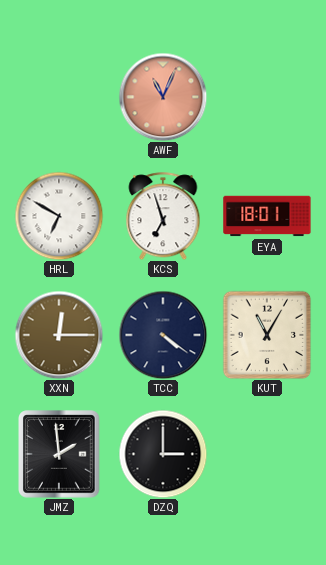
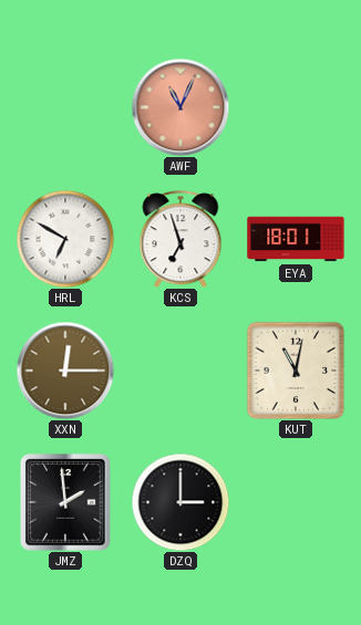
TCC: 4:21 -> none (163, 335)
KUT: 11:05 -> 11:02 (296, 371)
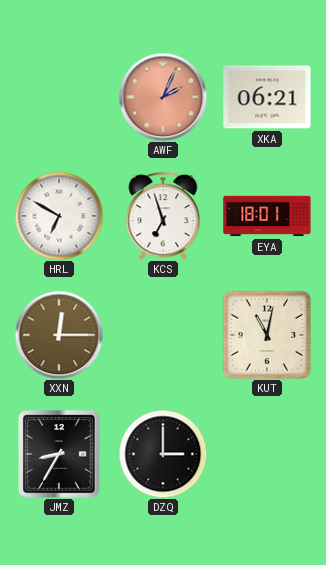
AWF: 11:04 -> 2:04 (163, 97)
XKA: none -> 06:21 (267, 97)
JMZ: 1:59 -> 8:35 (59, 454)
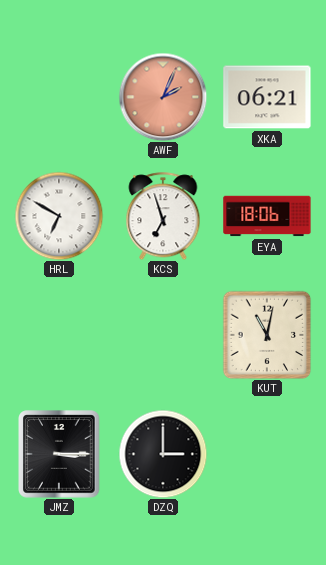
EYA: 18:01 -> 18:06 (267, 216)
XXN: 12:15 -> none (59, 335)
JMZ: 8:35 -> 3:15 (59, 454)
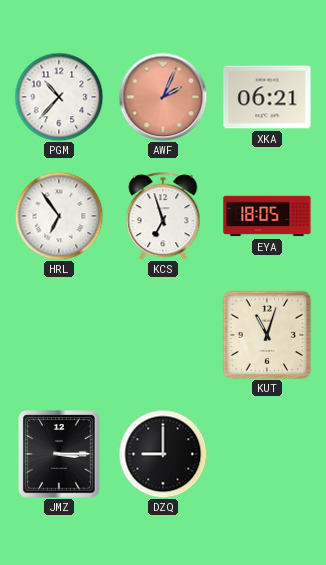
PGM: none -> 10:37 (59, 97)
HRL: 6:50 -> 6:54 (59, 216)
EYA: 18:06 -> 18:05 (267, 216)
KUT: 11:02 -> 11:03 (267, 335)
DZQ: 3:00 -> 9:00 (163, 454)
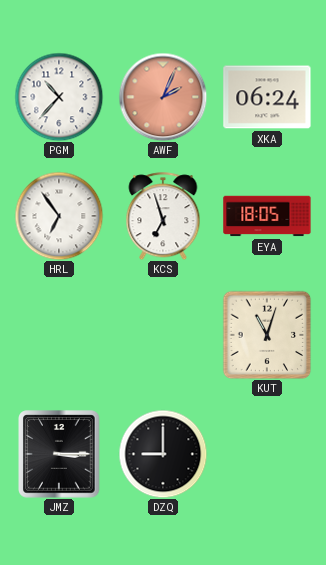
XKA: 06:21 -> 06:24 (267, 97)
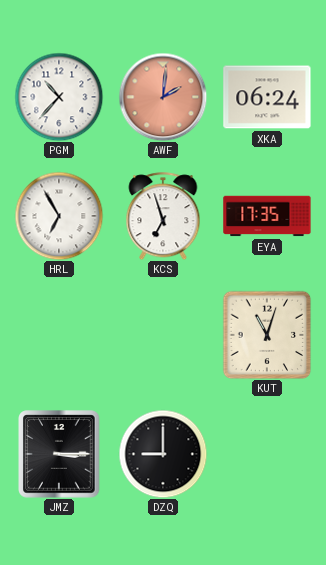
AWF: 2:04 -> 2:01 (163, 97)
HRL: 6:54 -> 6:55 (59, 216)
EYA: 18:05 -> 17:35 (267, 216)
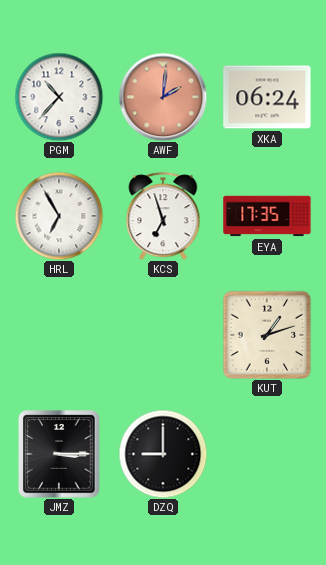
KUT: 11:03 -> 1:12 (267, 335)
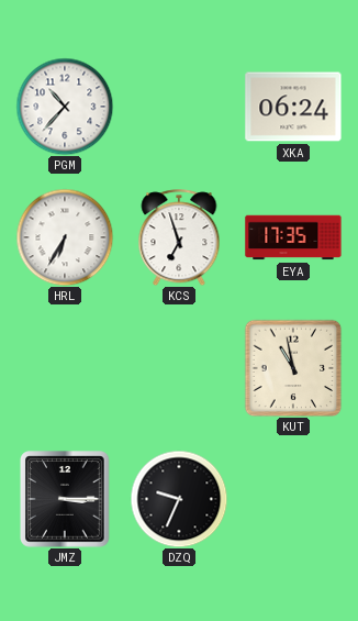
AWF: 2:01 -> none (163, 97)
HRL: 6:55 -> 6:35 (65, 237)
KUT: 1:12 -> 10:58 (293, 368)
DZQ: 9:00 -> 9:34 (179, 499)
